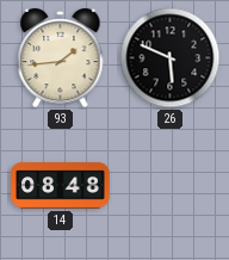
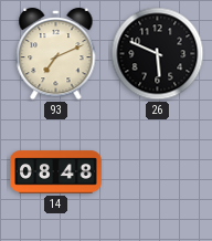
93: 1:44 -> 7:11 (56, 54)
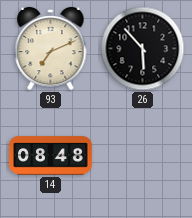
26: 5:49 -> 5:53 (143, 49)
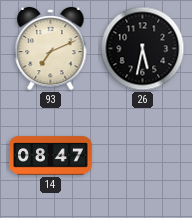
26: 5:53 -> 5:32 (143, 49)
14: 08:48 -> 08:47 (51, 156)
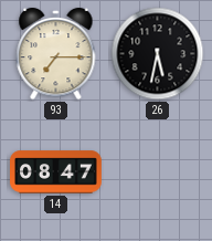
93: 7:11 -> 7:15 (56, 54)
